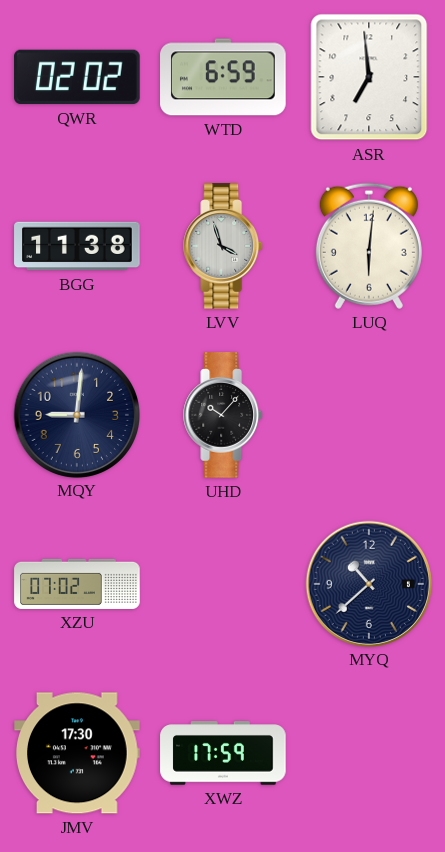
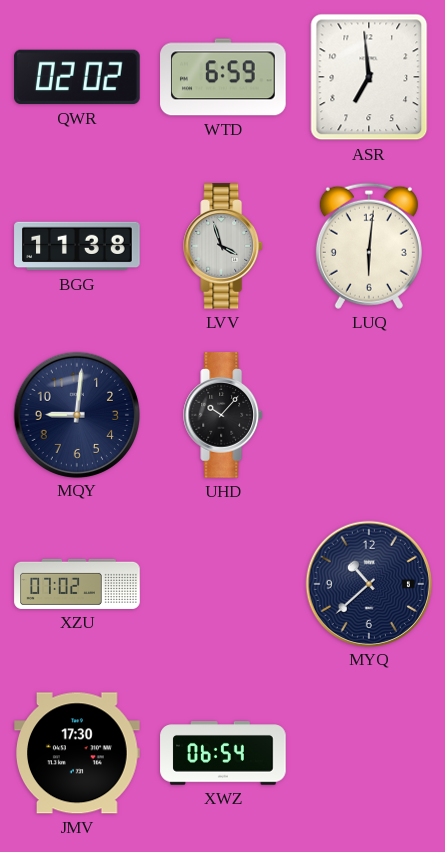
XWZ: 17:59 -> 06:54 (223, 753)
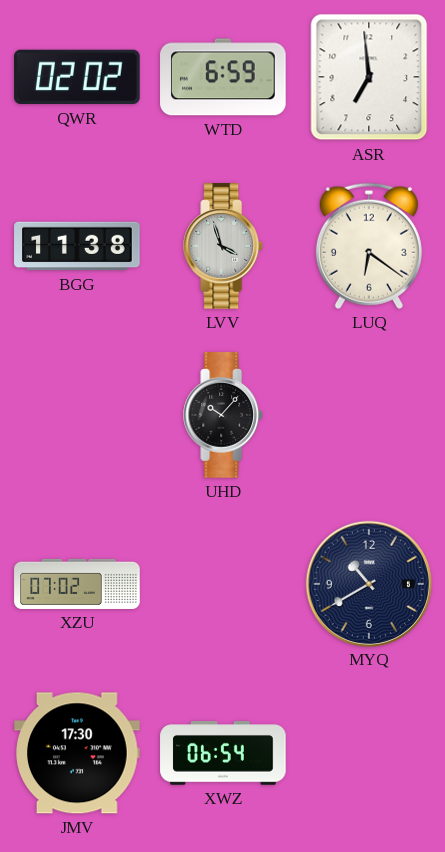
LUQ: 6:01 -> 6:21 (369, 246)
MQY: 9:01 -> none (76, 414)
MYQ: 10:38 -> 10:40 (368, 583)
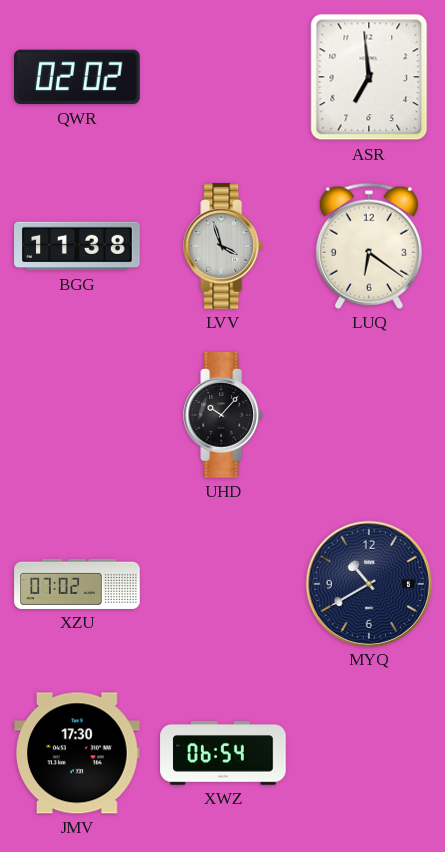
WTD: 6:59 -> none (223, 77)
